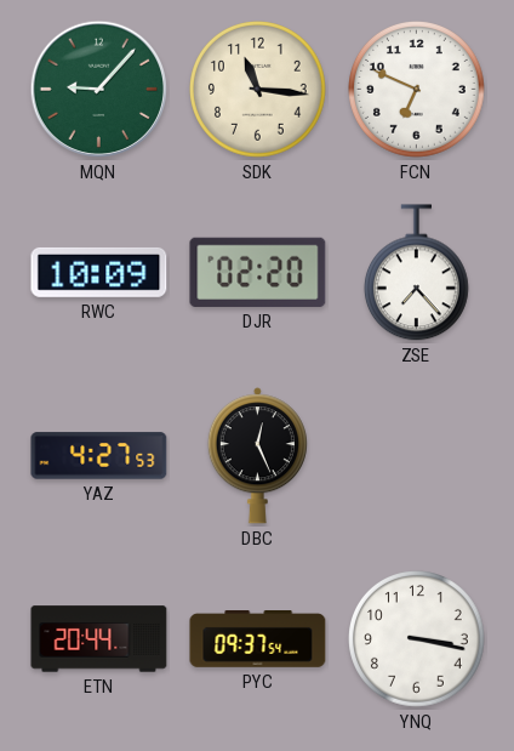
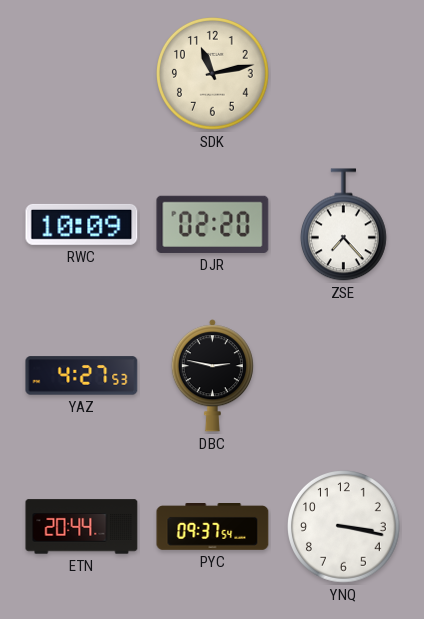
MQN: 9:07 -> none (99, 90)
SDK: 11:16 -> 11:13 (213, 74)
FCN: 6:49 -> none (417, 90)
DBC: 12:26 -> 2:47 (212, 376)
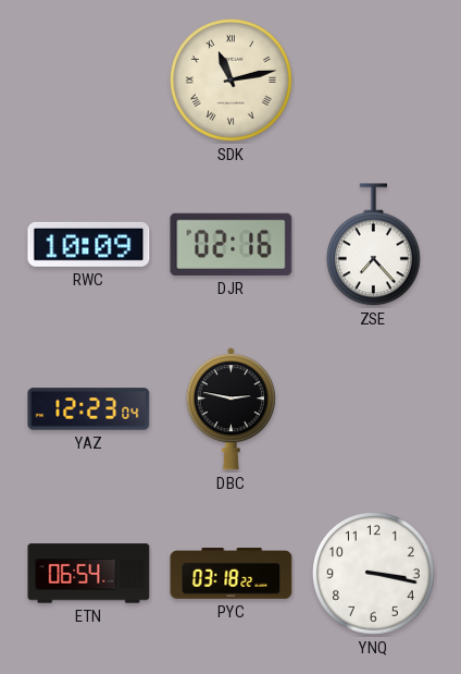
SDK numerals: Arabic -> Roman (232, 81)
DJR: 02:20 -> 02:16 (232, 244)
YAZ: 4:27 -> 12:23 (89, 409)
ETN: 20:44 -> 06:54 (89, 574)
PYC: 09:37 -> 03:18 (232, 574)
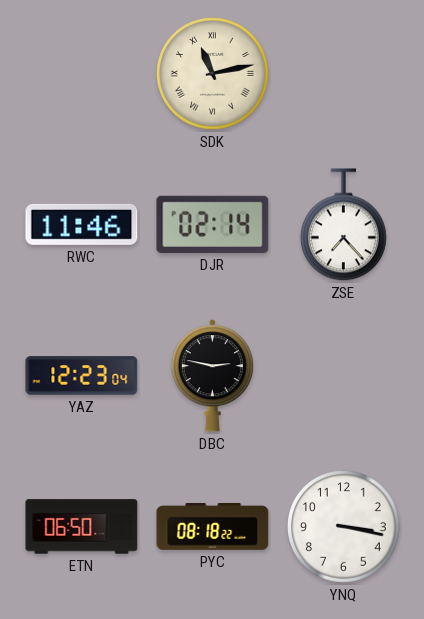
RWC: 10:09 -> 11:46 (82, 224)
DJR: 02:16 -> 02:14 (213, 224)
ETN: 06:54 -> 06:50 (82, 527)
PYC: 03:18 -> 08:18 (213, 527)
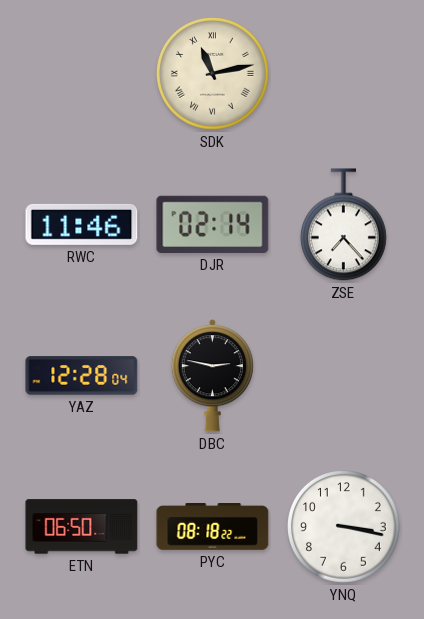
YAZ: 12:23 -> 12:28 (82, 376)
